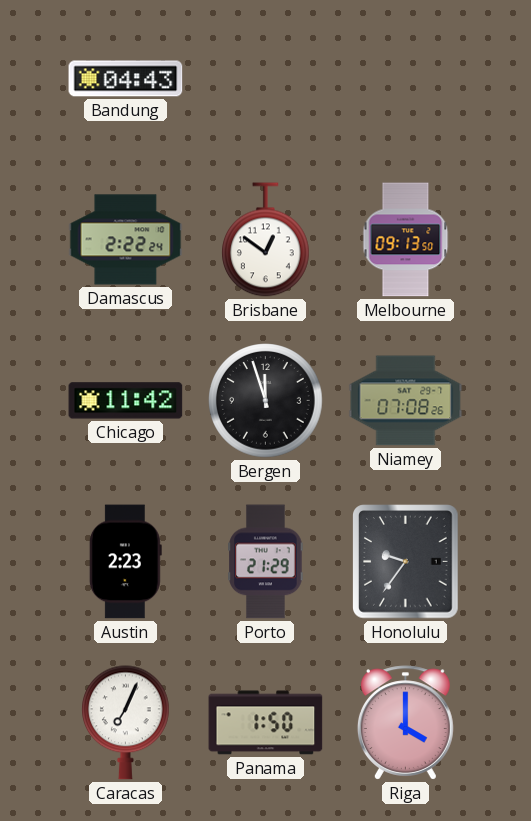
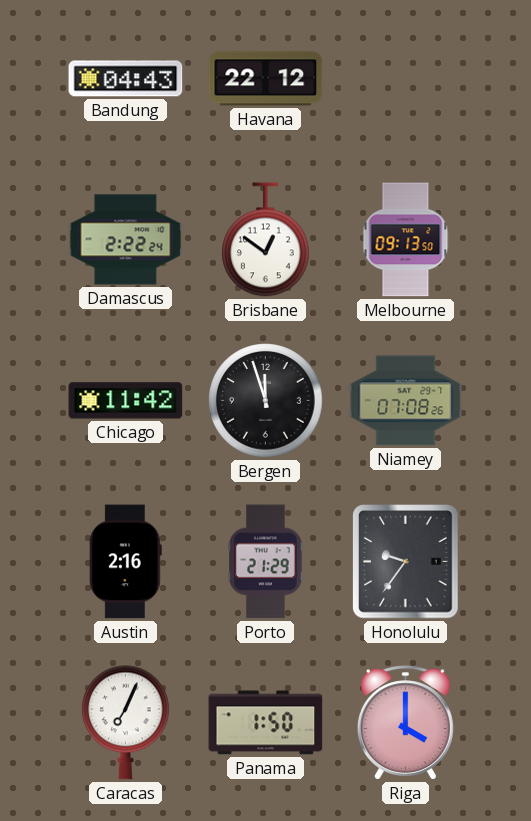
Havana: none -> 22:12 (266, 79)
Austin: 2:23 -> 2:16 (125, 562)
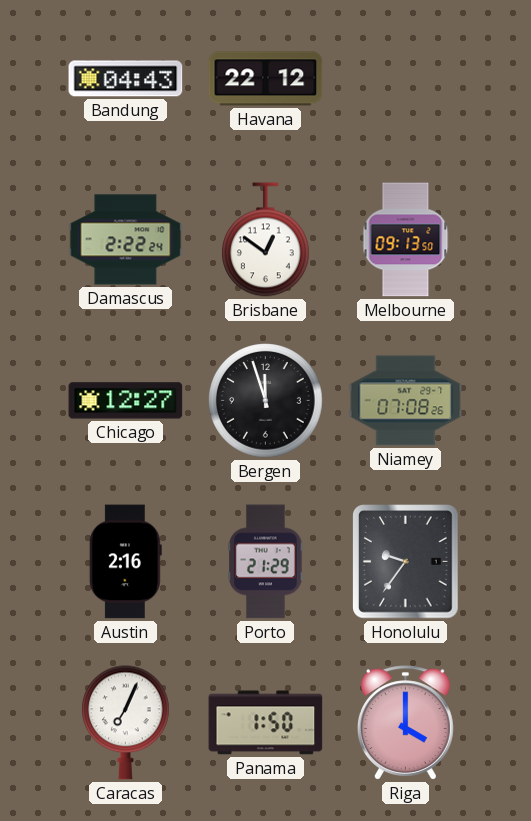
Chicago: 11:42 -> 12:27 (126, 401)
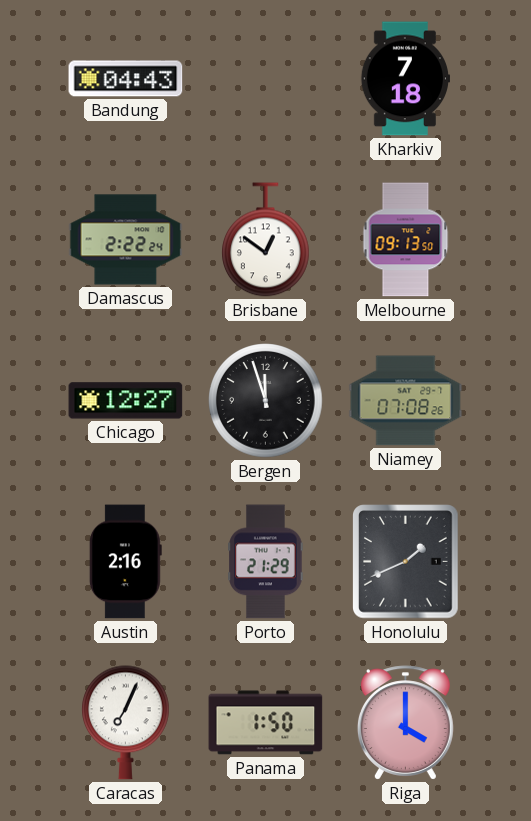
Havana: 22:12 -> none (266, 79)
Kharkiv: none -> 7:18 (405, 79)
Honolulu: 9:36 -> 1:41 (406, 562)
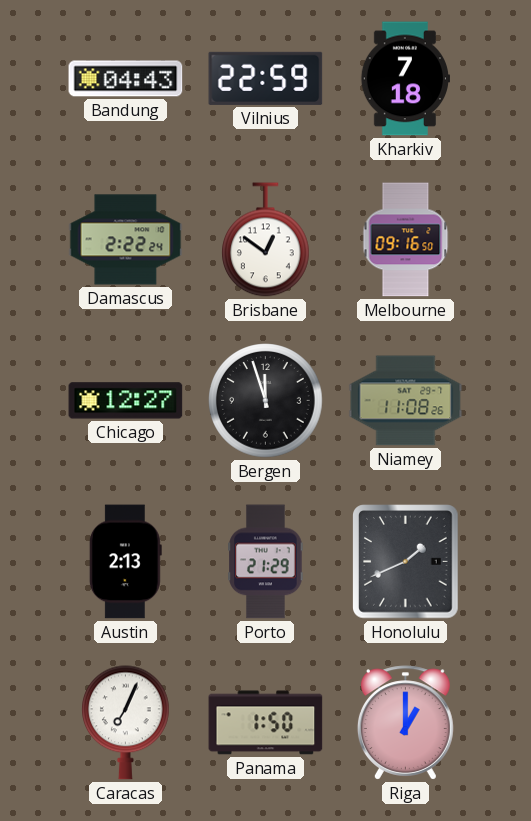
Vilnius: none -> 22:59 (266, 78)
Melbourne: 09:13 -> 09:16 (406, 240)
Niamey: 07:08 -> 11:08 (406, 401)
Austin: 2:16 -> 2:13 (125, 562)
Riga: 4:00 -> 1:00 (405, 723)
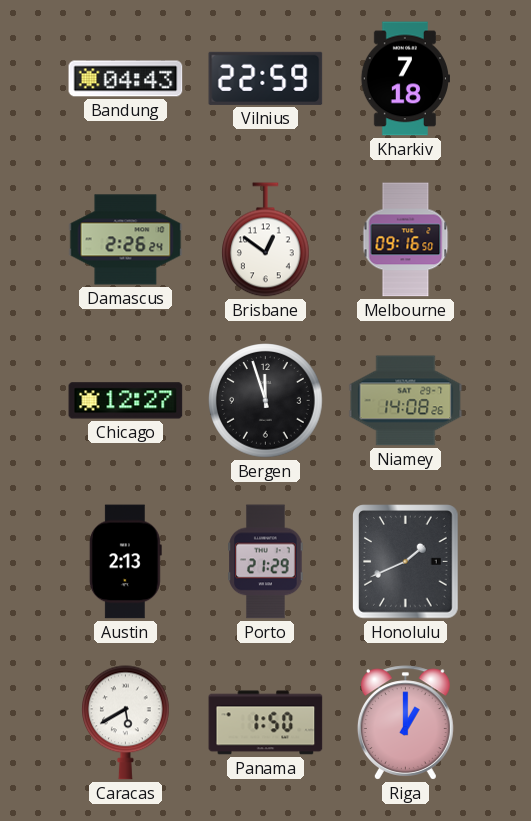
Damascus: 2:22 -> 2:26 (126, 240)
Niamey: 11:08 -> 14:08 (406, 401)
Caracas: 7:04 -> 5:40 (126, 723)
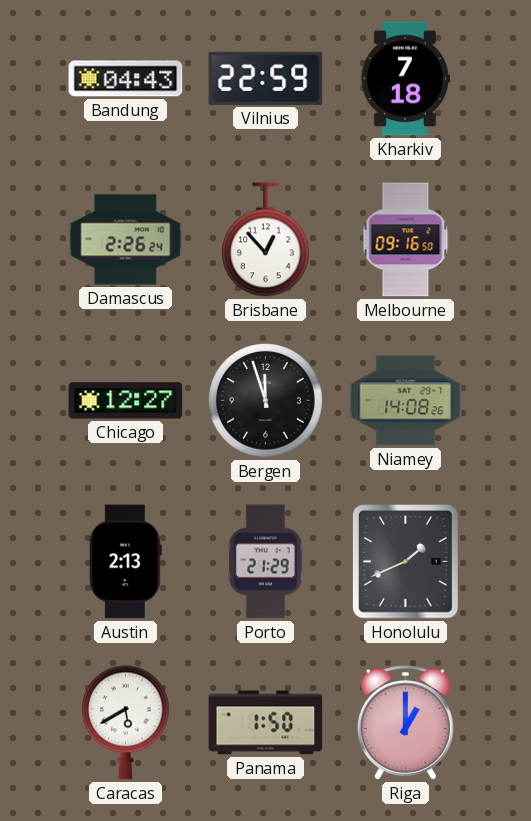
Brisbane: 12:51 -> 12:53 (266, 240)
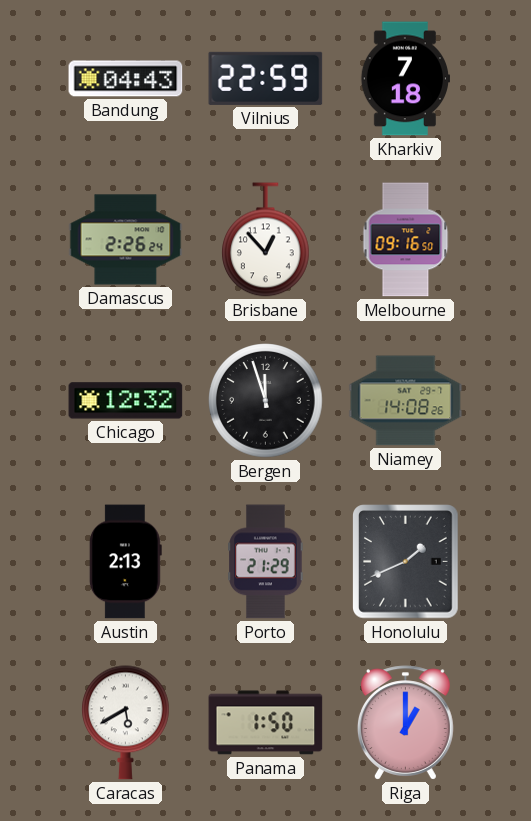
Chicago: 12:27 -> 12:32 (126, 401)
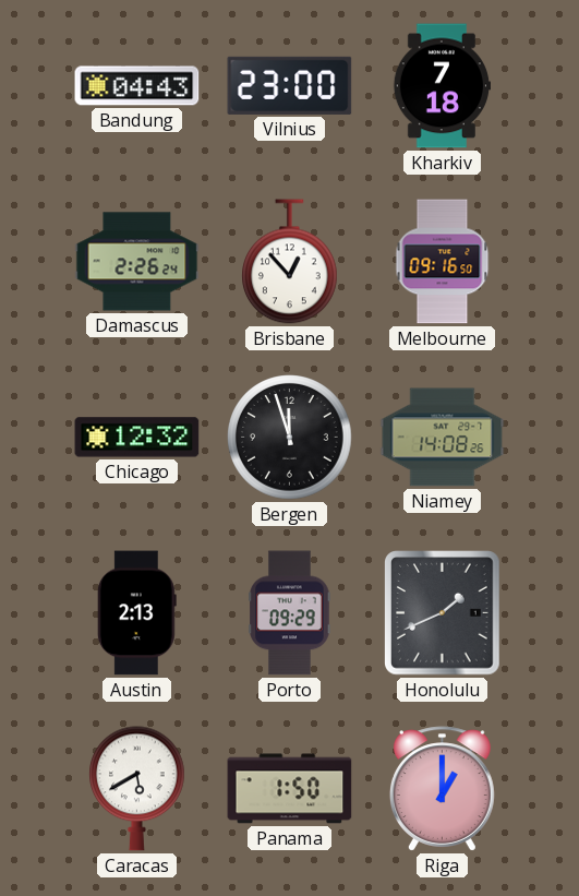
Vilnius: 22:59 -> 23:00 (290, 85)
Porto: 21:29 -> 09:29 (290, 613)
